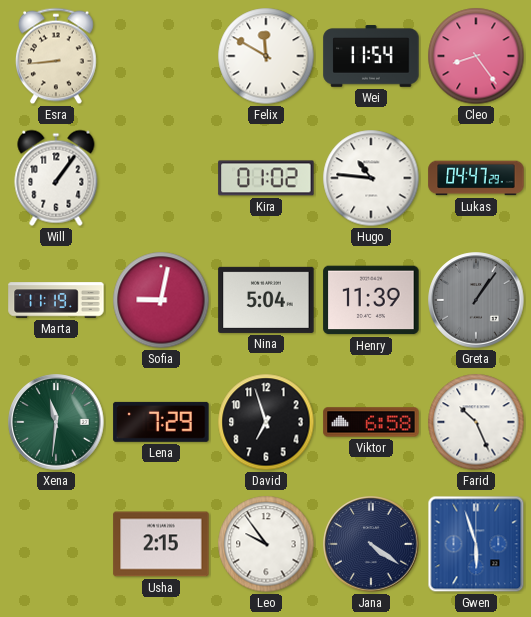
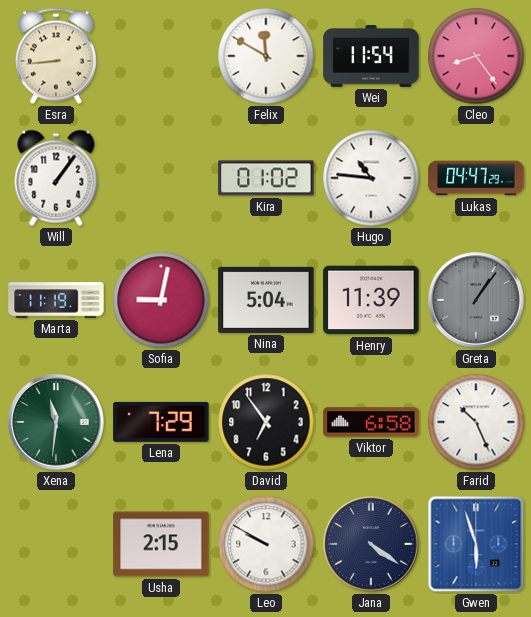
David: 6:57 -> 6:54 (266, 422)
Leo: 9:54 -> 9:50 (266, 544)
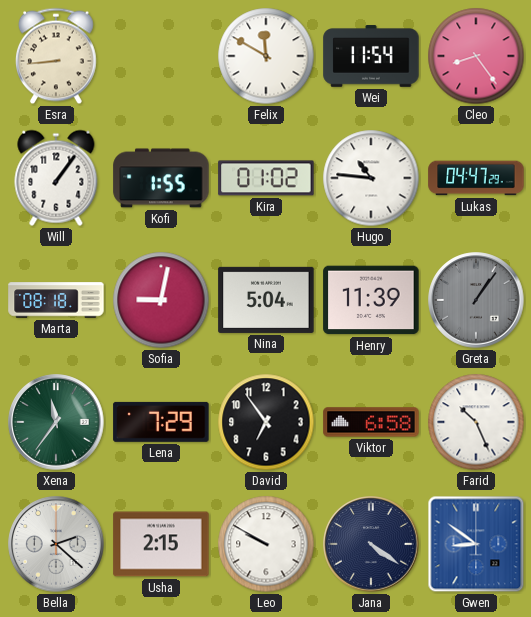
Kofi: none -> 1:55 (161, 178)
Marta: 11:19 -> 08:18 (56, 300)
Xena: 11:31 -> 11:36 (56, 422)
Bella: none -> 2:22 (56, 544)
Gwen: 5:57 -> 8:51 (476, 544)
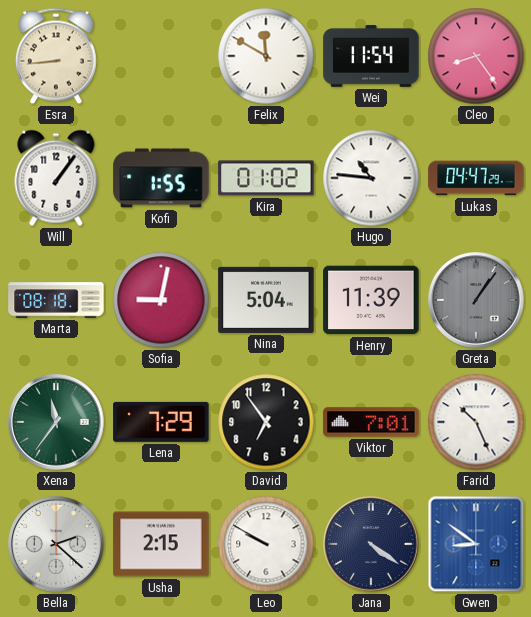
Viktor: 6:58 -> 7:01 (371, 422)
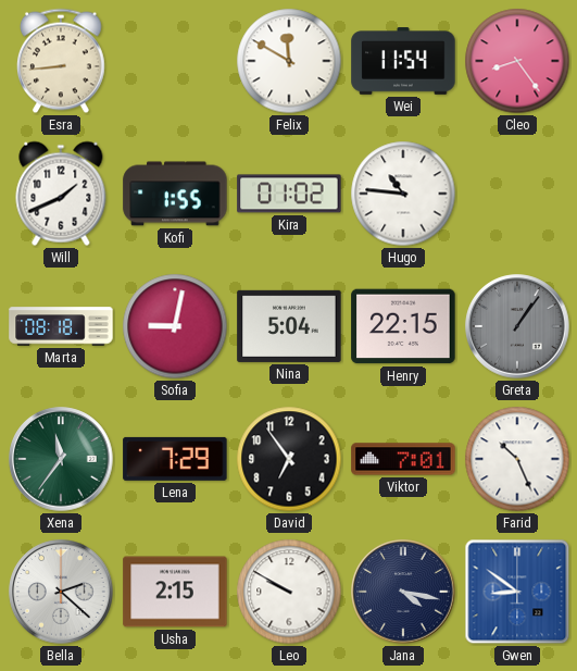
Will: 1:06 -> 1:41 (61, 194)
Lukas: 04:47 -> none (476, 178)
Henry: 11:39 -> 22:15 (403, 326)
Jana: 4:21 -> 4:17 (403, 592)
